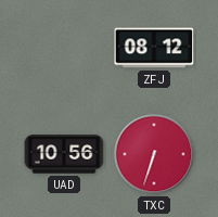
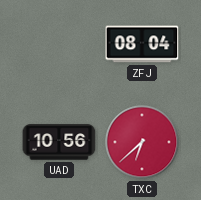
ZFJ: 08:12 -> 08:04 (142, 44)
TXC: 6:33 -> 6:38 (142, 142)
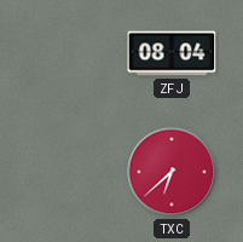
UAD: 10:56 -> none (59, 142)
